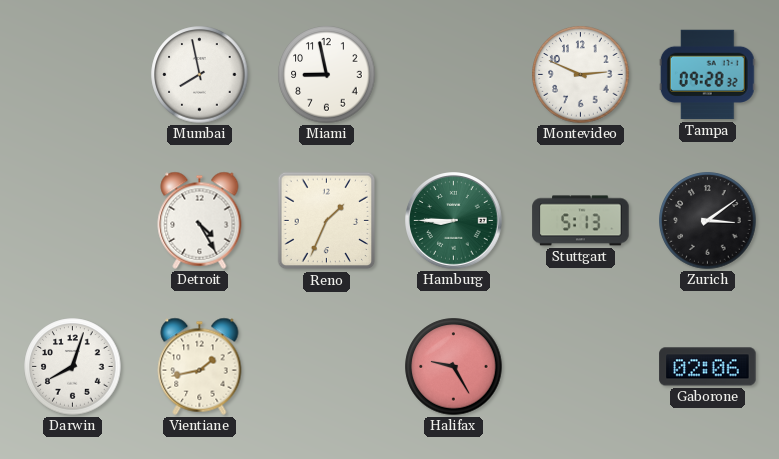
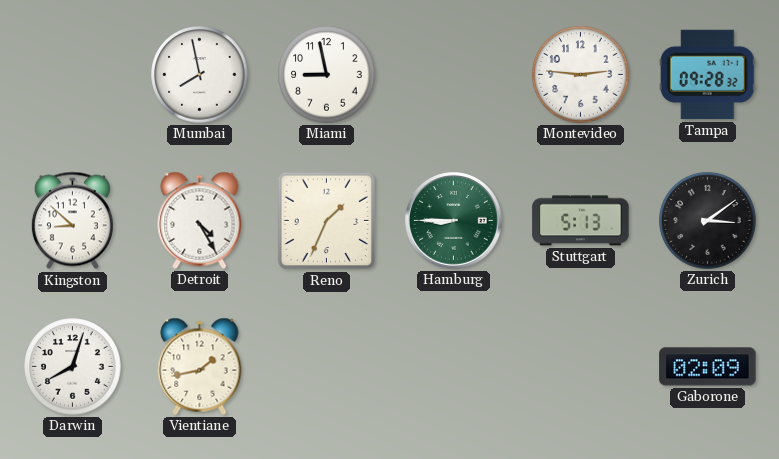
Montevideo: 2:49 -> 2:46 (581, 75)
Kingston: none -> 8:52 (72, 221)
Halifax: 9:25 -> none (454, 367)
Gaborone: 02:06 -> 02:09 (708, 367)
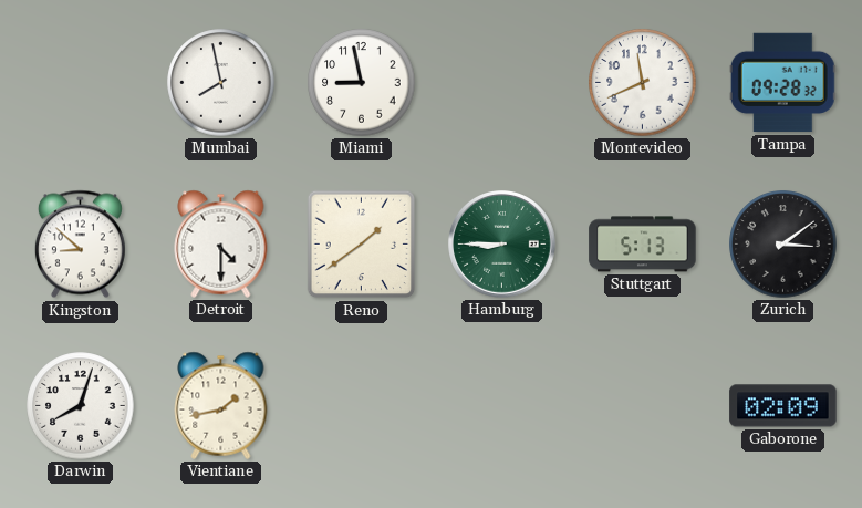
Montevideo: 2:46 -> 11:41 (643, 83)
Detroit: 4:25 -> 4:30 (221, 243)
Reno: 1:34 -> 1:39 (362, 245)
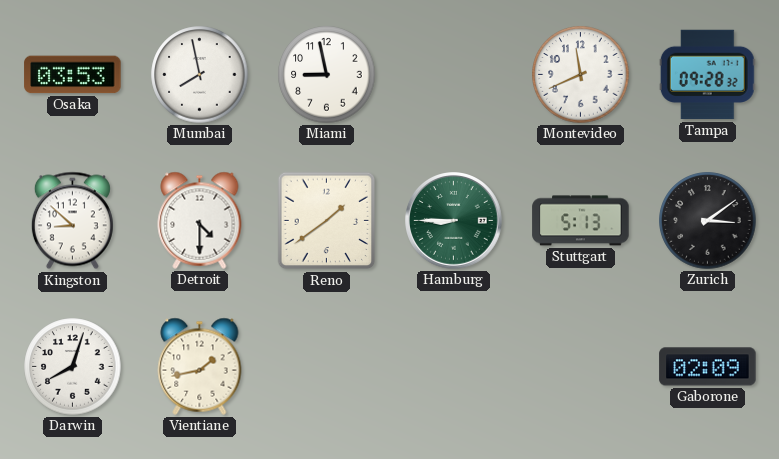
Osaka: none -> 03:53 (73, 75)
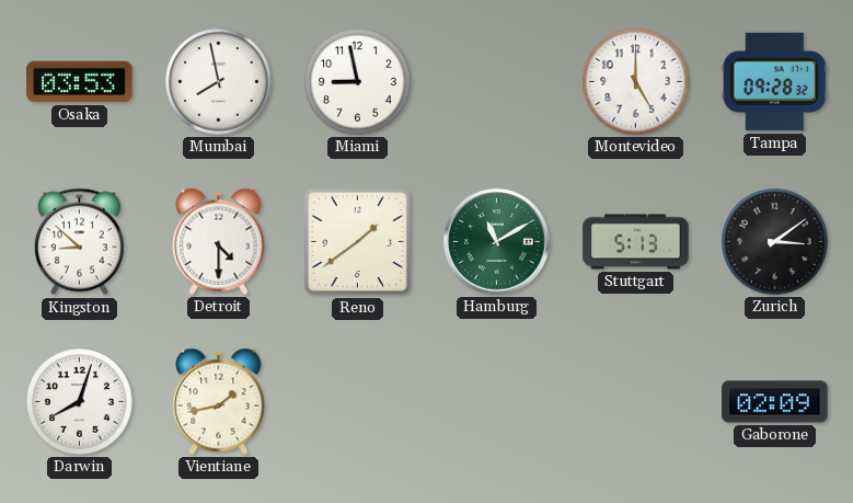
Montevideo: 11:41 -> 5:00 (636, 82)
Hamburg: 8:45 -> 11:10 (497, 242)
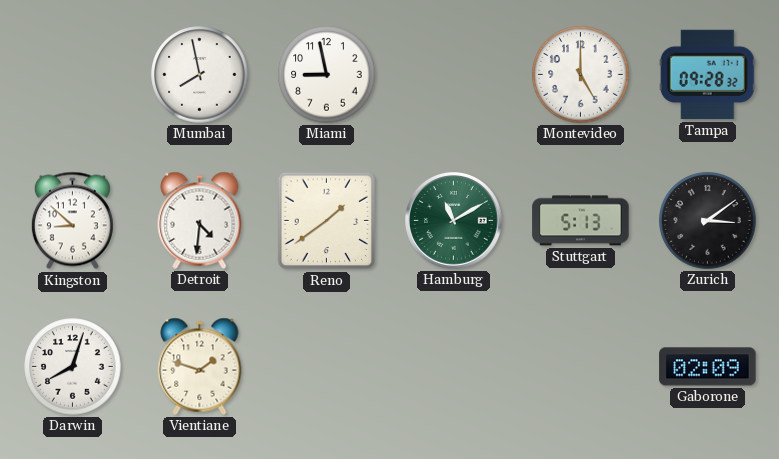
Osaka: 03:53 -> none (80, 82)
Detroit: 4:30 -> 4:31 (200, 220)
Vientiane: 1:43 -> 1:48 (200, 366)
